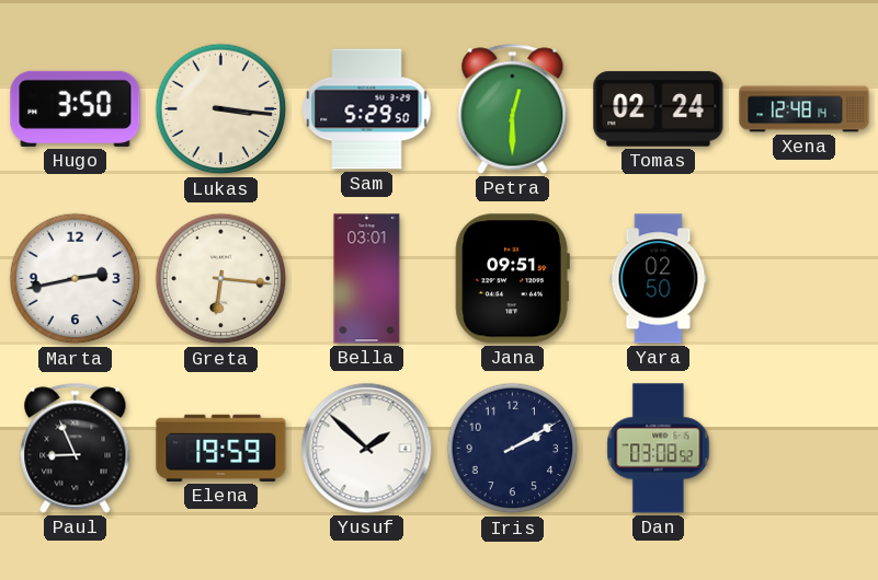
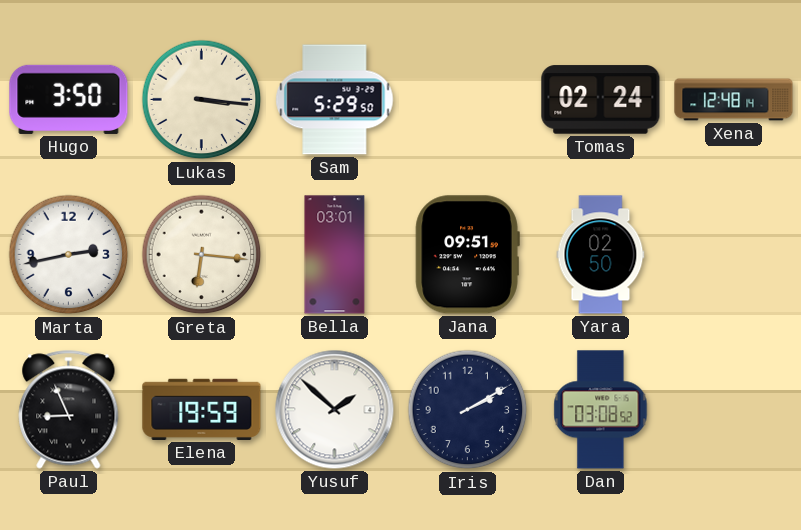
Petra: 12:30 -> none (513, 109)
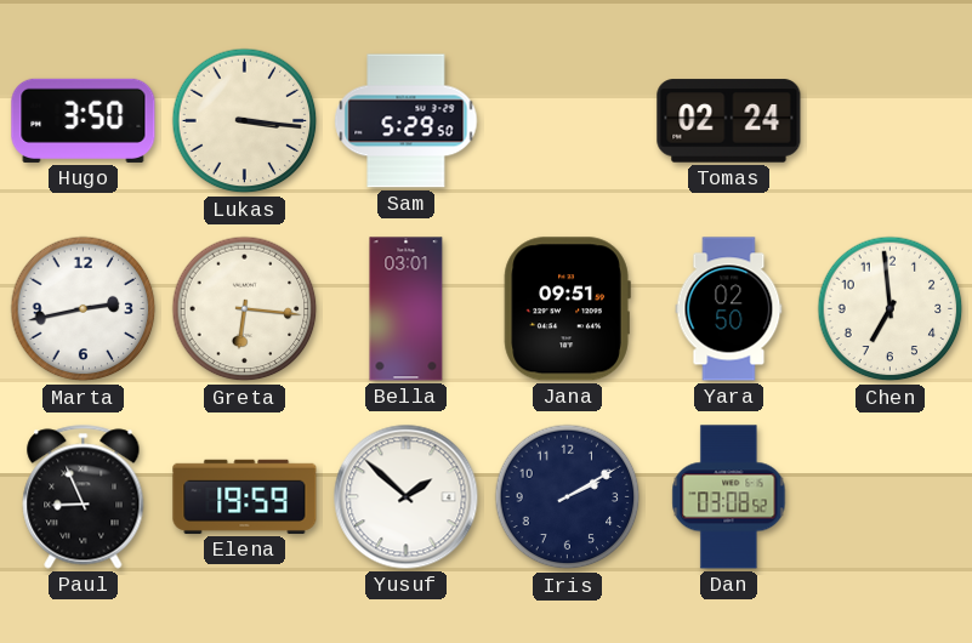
Xena: 12:48 -> none (734, 100)
Chen: none -> 6:59 (891, 309)
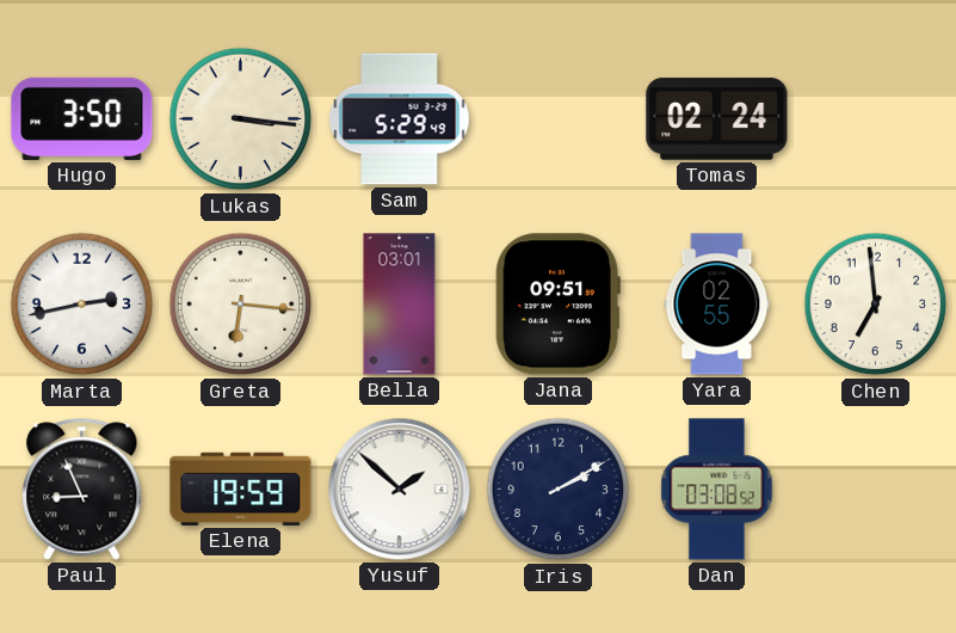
Sam: 5:29:50 -> 5:29:49 (400, 119)
Yara: 02:50 -> 02:55 (717, 305)
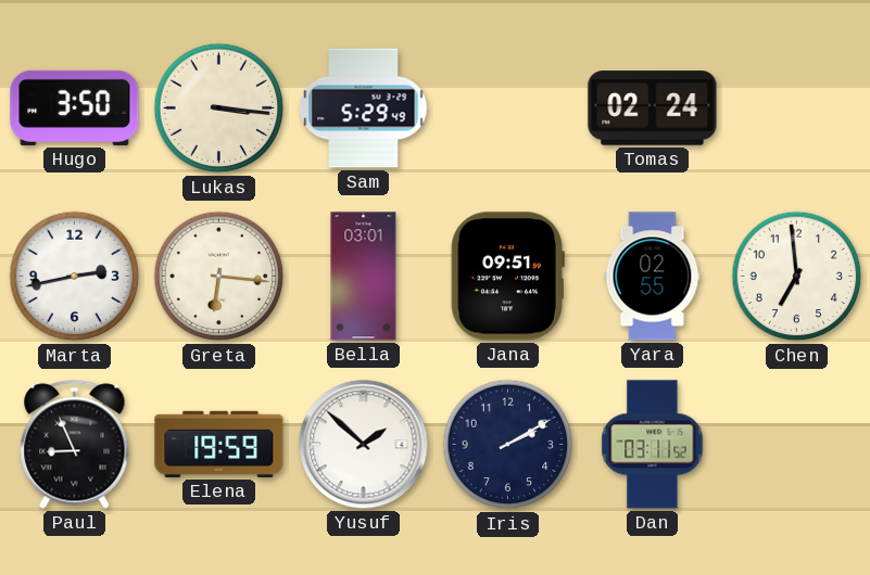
Dan: 03:08 -> 03:11 (653, 445)
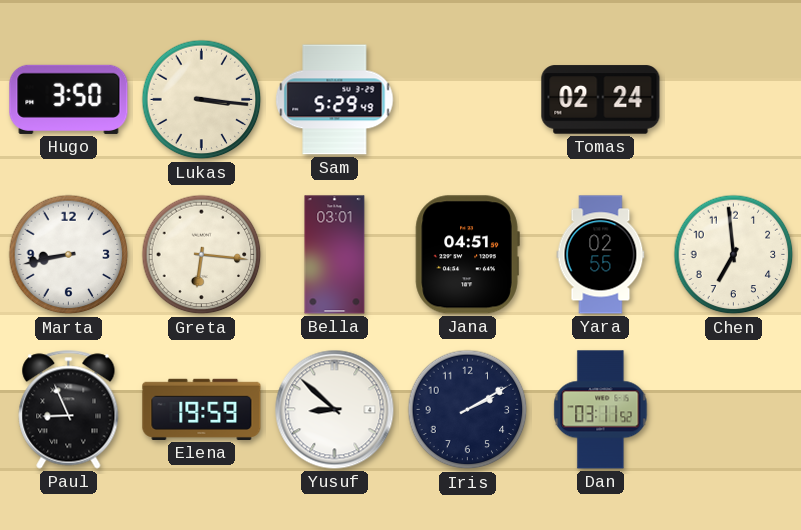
Marta: 2:43 -> 8:43 (69, 255)
Jana: 09:51 -> 04:51 (467, 255)
Yusuf: 1:52 -> 8:52 (335, 410)
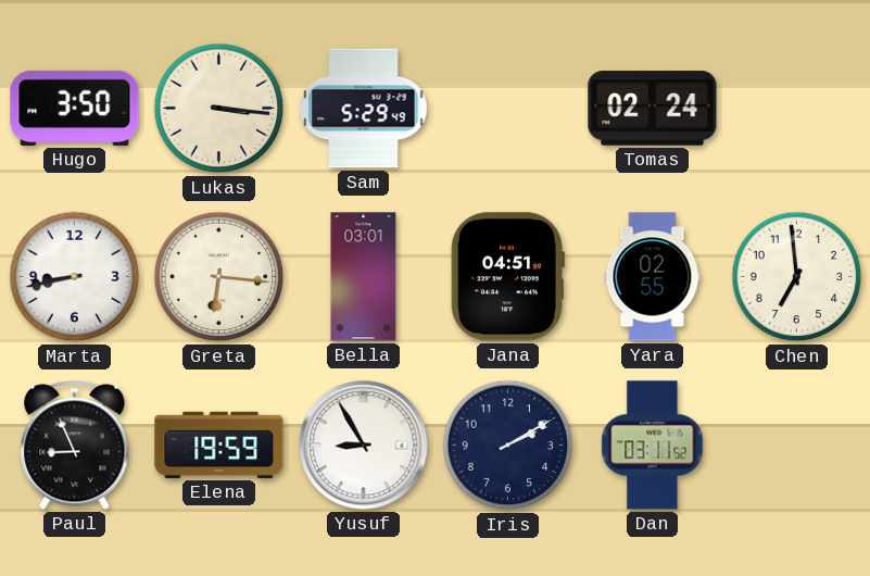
Yusuf: 8:52 -> 8:55 (364, 446)
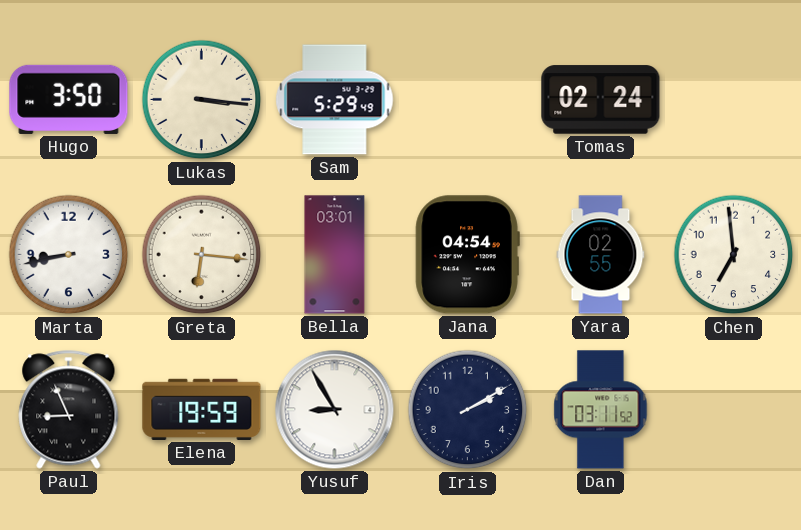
Jana: 04:51 -> 04:54 (467, 255)
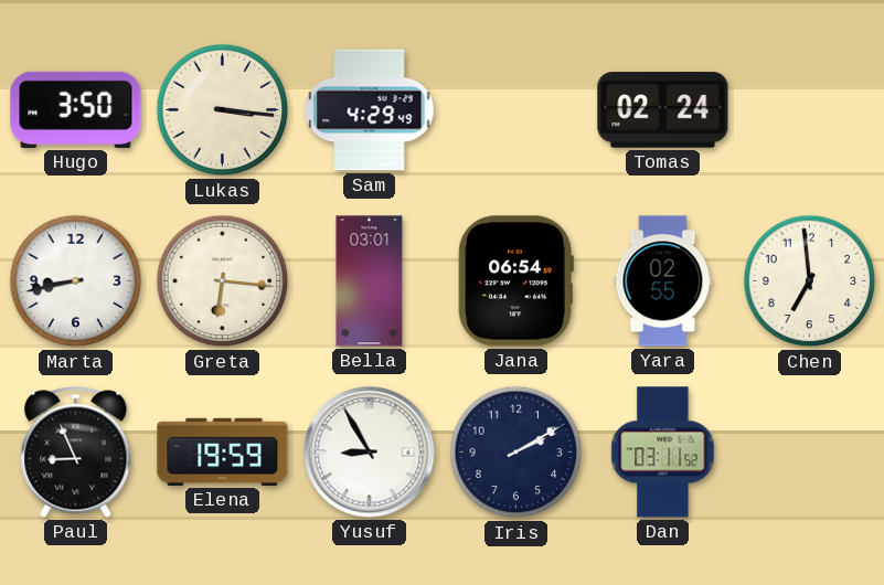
Sam: 5:29 -> 4:29 (370, 110)
Jana: 04:54 -> 06:54 (515, 281)
